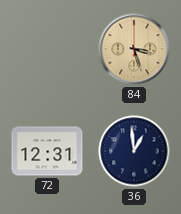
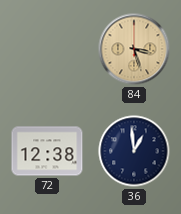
72: 12:31 -> 12:38 (47, 151)
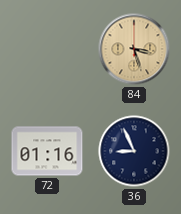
72: 12:38 -> 01:16 (47, 151)
36: 12:59 -> 8:56 (134, 151)
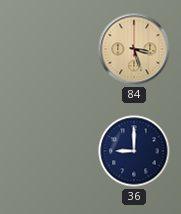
72: 01:16 -> none (47, 151)
36: 8:56 -> 9:00 (134, 151)
